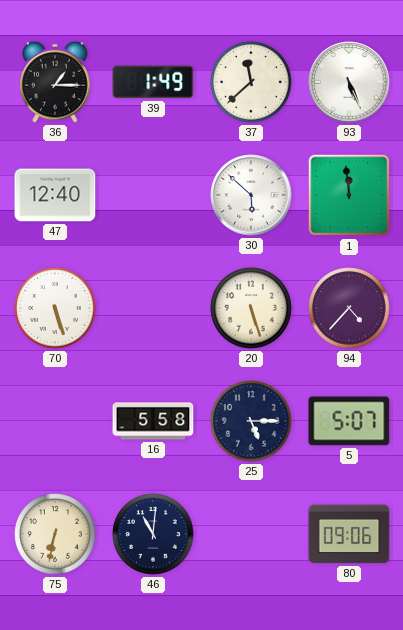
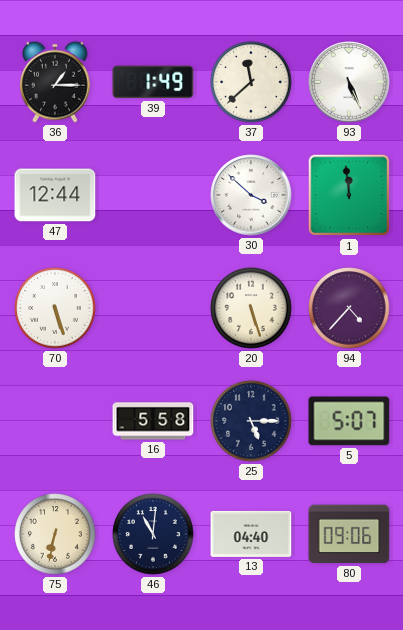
47: 12:40 -> 12:44 (55, 195)
30: 5:52 -> 3:52 (251, 195)
13: none -> 04:40 (251, 534)
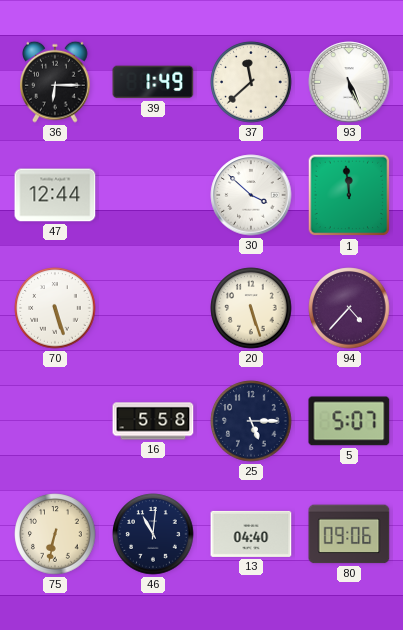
36: 1:15 -> 6:15 (56, 82)
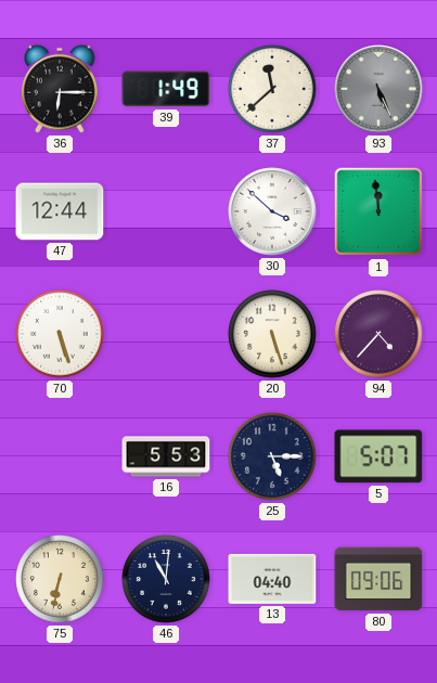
93 dial: white -> grey (378, 89)
16: 5:58 -> 5:53 (166, 456)
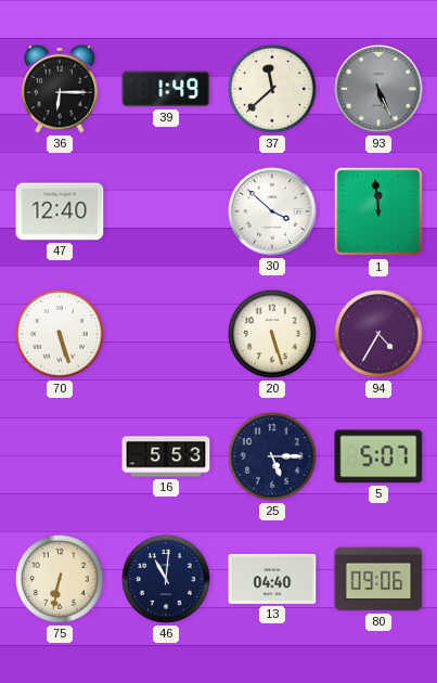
47: 12:44 -> 12:40 (60, 211)
94: 4:37 -> 4:35 (378, 334)
